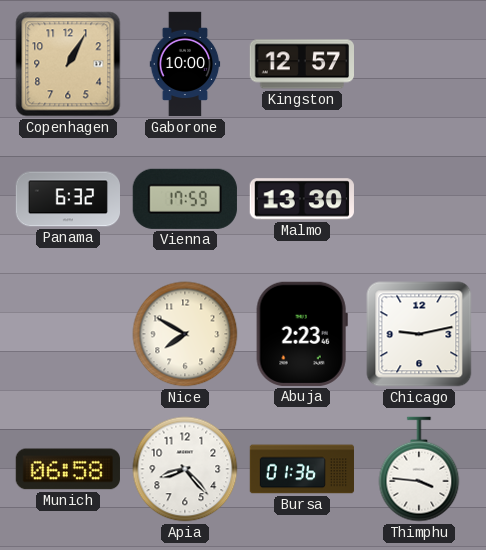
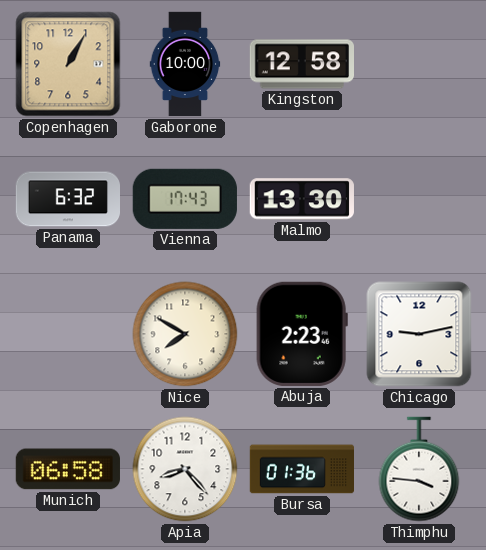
Kingston: 12:57 -> 12:58 (302, 64)
Vienna: 17:59 -> 17:43 (185, 199)
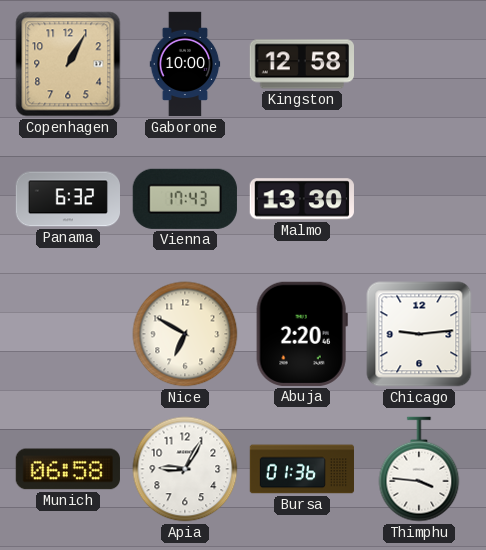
Nice: 7:50 -> 6:50 (185, 334)
Abuja: 2:23 -> 2:20 (302, 334)
Chicago: 9:13 -> 9:14 (419, 334)
Apia: 8:23 -> 9:05 (185, 469)
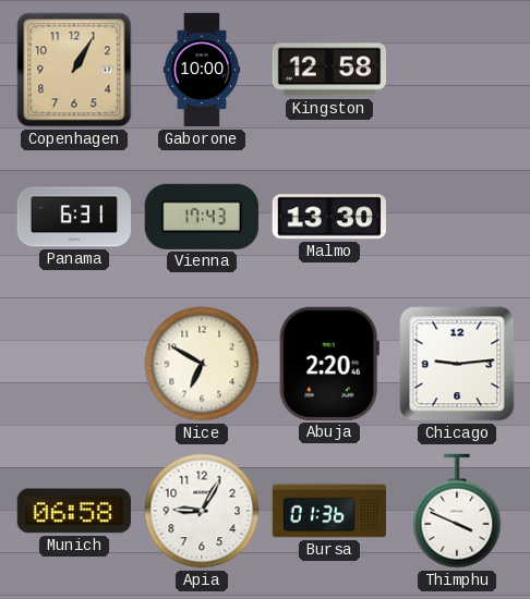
Panama: 6:32 -> 6:31 (73, 217)
Thimphu: 3:46 -> 3:49 (457, 511)
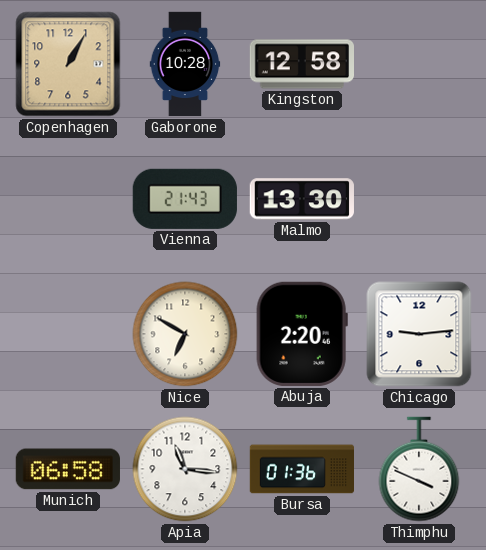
Gaborone: 10:00 -> 10:28 (185, 64)
Panama: 6:31 -> none (73, 217)
Vienna: 17:43 -> 21:43 (185, 199)
Apia: 9:05 -> 11:16 (185, 469)
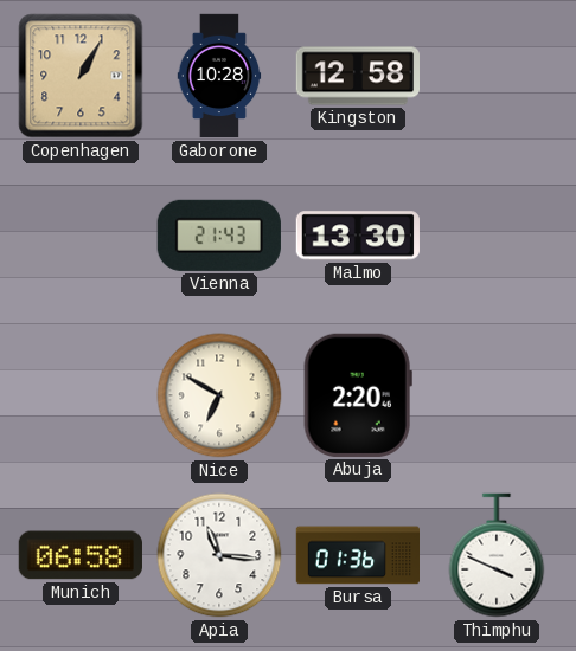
Chicago: 9:14 -> none (419, 334)
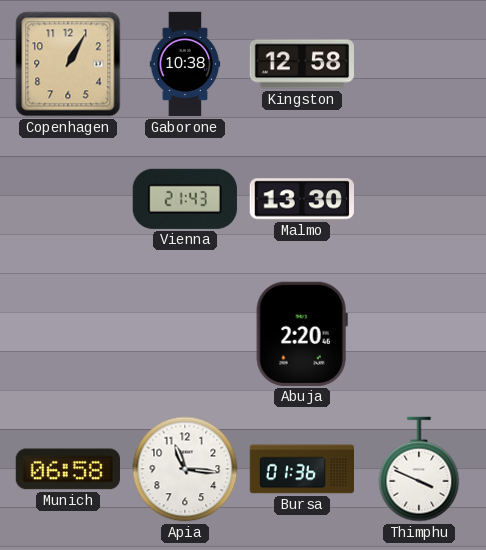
Gaborone: 10:28 -> 10:38 (185, 64)
Nice: 6:50 -> none (219, 395)
